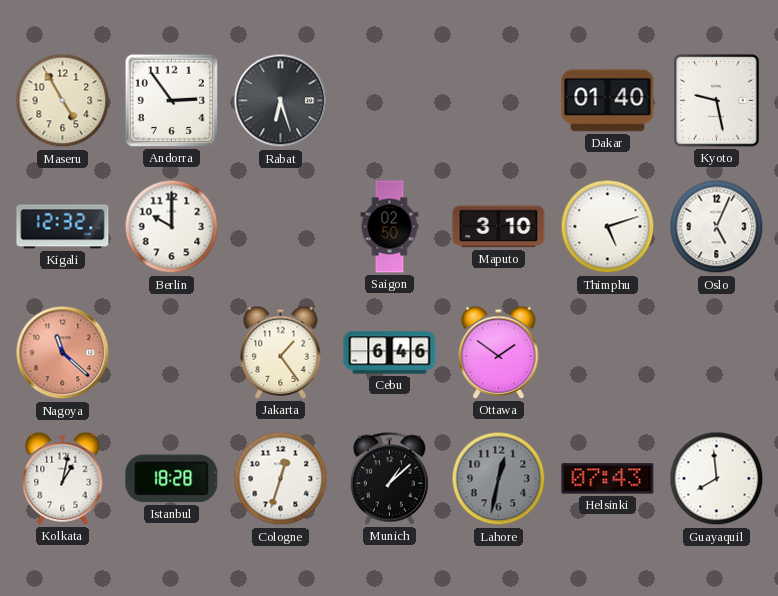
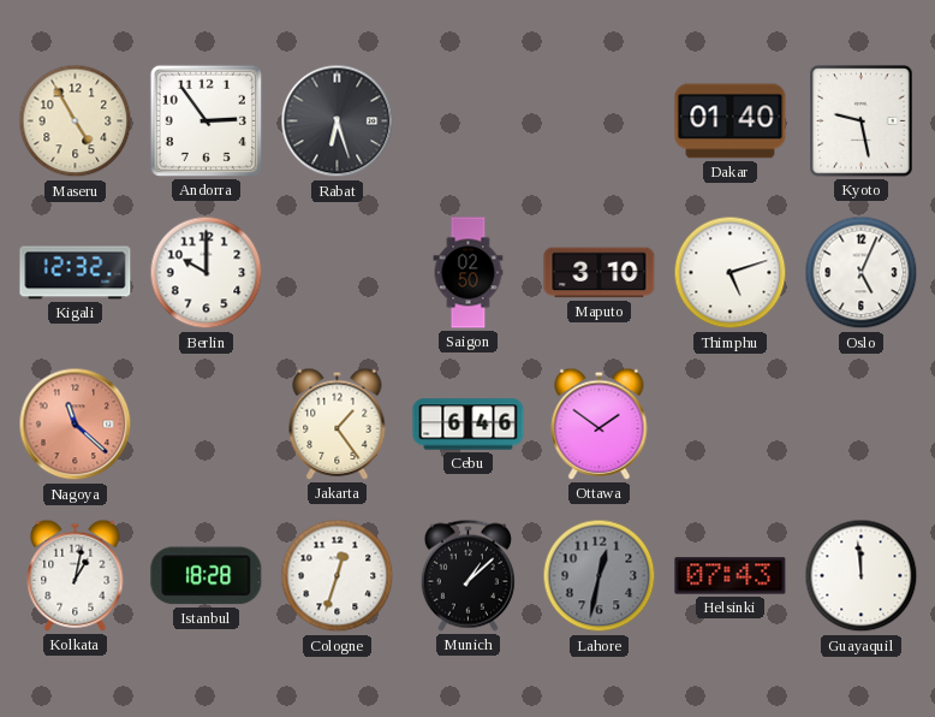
Guayaquil: 7:59 -> 11:59 (862, 576)
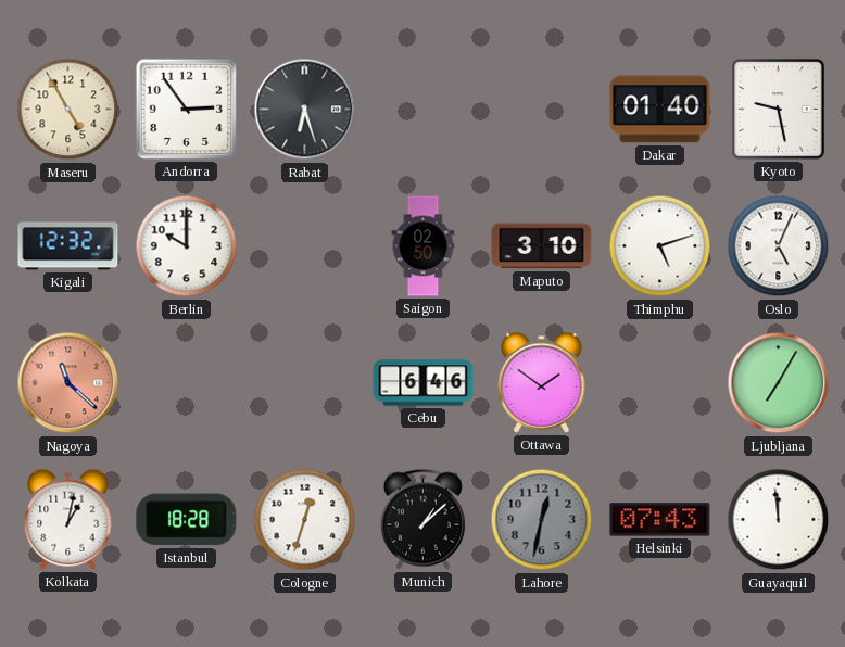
Jakarta: 1:24 -> none (338, 423)
Ljubljana: none -> 7:05 (779, 383)
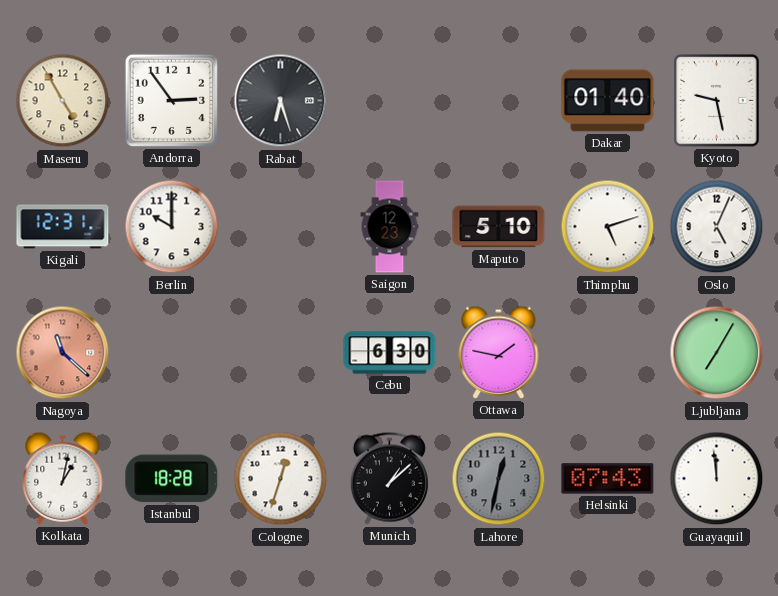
Kigali: 12:32 -> 12:31 (63, 227)
Saigon: 02:50 -> 12:23 (390, 227)
Maputo: 3:10 -> 5:10 (499, 227)
Cebu: 6:46 -> 6:30 (390, 353)
Ottawa: 1:51 -> 1:47 (499, 352)
